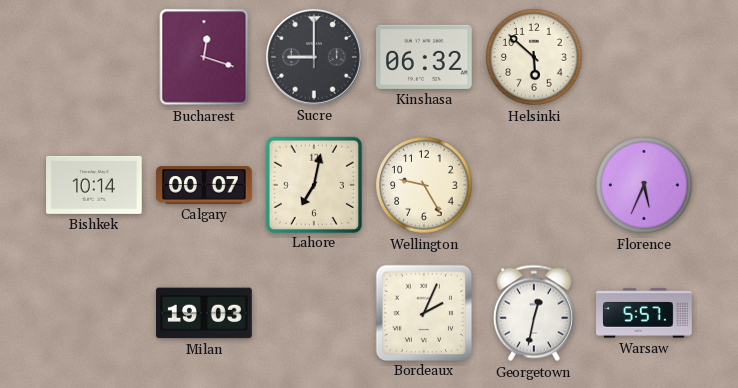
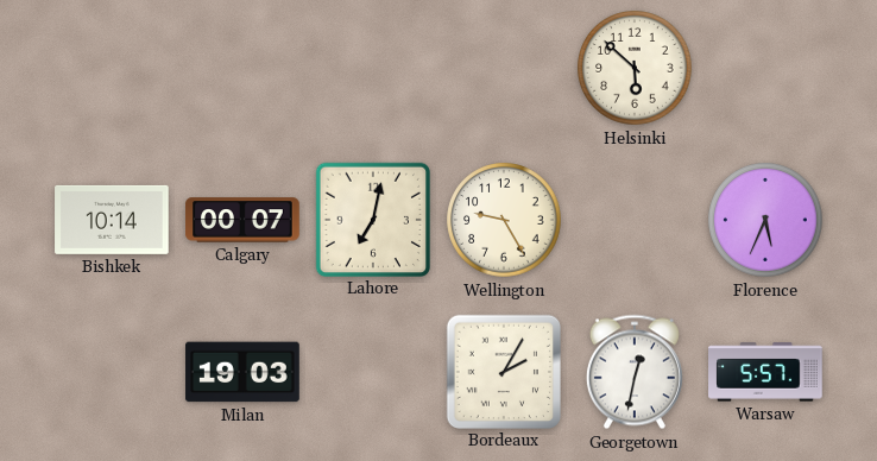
Bucharest: 12:18 -> none (204, 57)
Sucre: 9:00 -> none (314, 57)
Kinshasa: 06:32 -> none (425, 57)
Bordeaux: 2:04 -> 2:05 (503, 371)
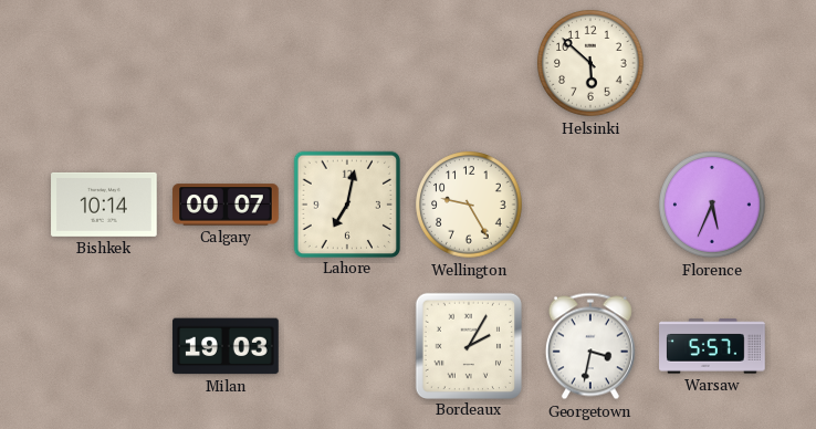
Georgetown: 12:32 -> 3:32 (590, 346)
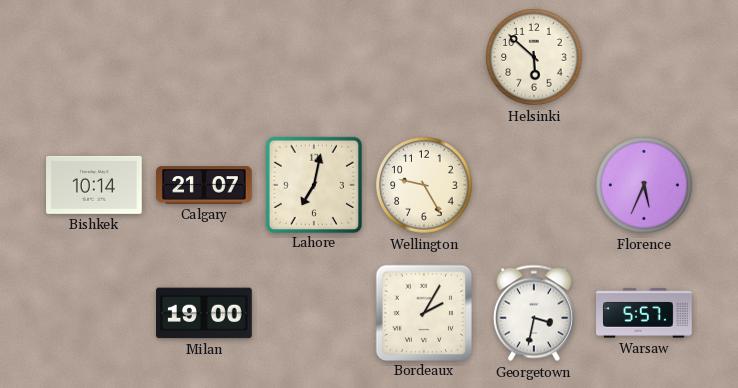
Calgary: 00:07 -> 21:07 (204, 185)
Milan: 19:03 -> 19:00 (204, 313)
